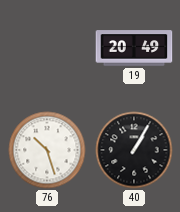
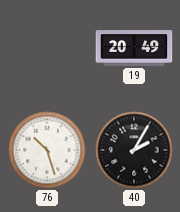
40: 1:05 -> 2:05 (134, 150)
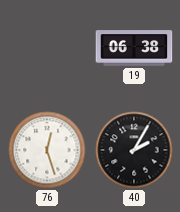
19: 20:49 -> 06:38 (134, 48)
76: 10:27 -> 12:27 (47, 150)
